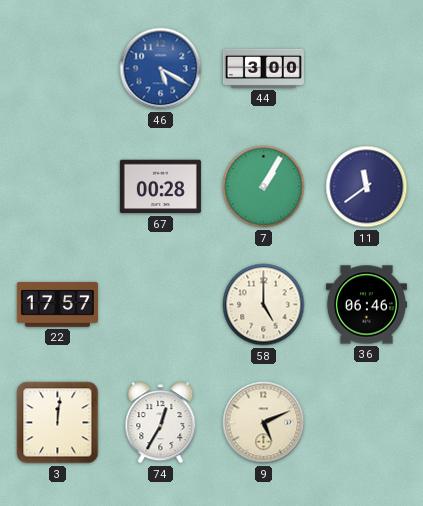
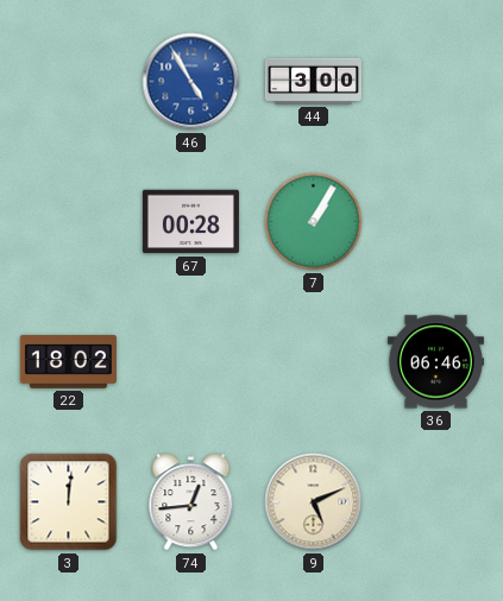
46: 5:20 -> 4:55 (191, 82)
11: 11:39 -> none (367, 187)
22: 17:57 -> 18:02 (68, 362)
58: 5:00 -> none (264, 305)
74: 12:35 -> 12:44 (191, 502)
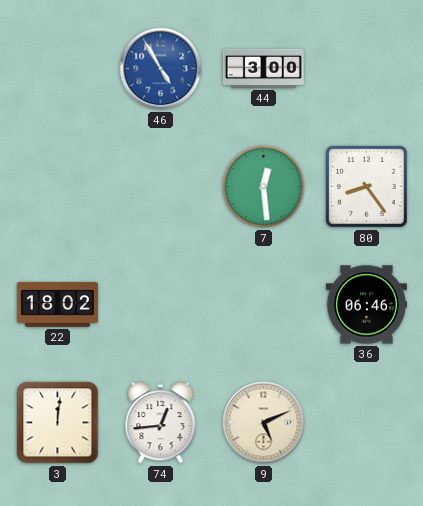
67: 00:28 -> none (190, 222)
7: 1:05 -> 12:29 (264, 187)
80: none -> 8:24 (367, 187)
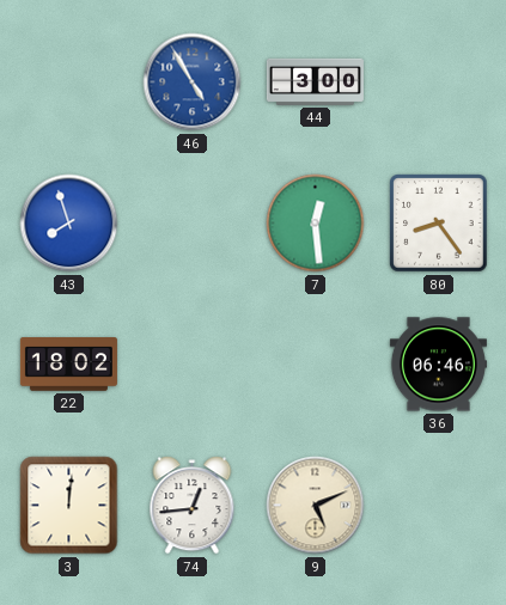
43: none -> 7:57 (69, 224)
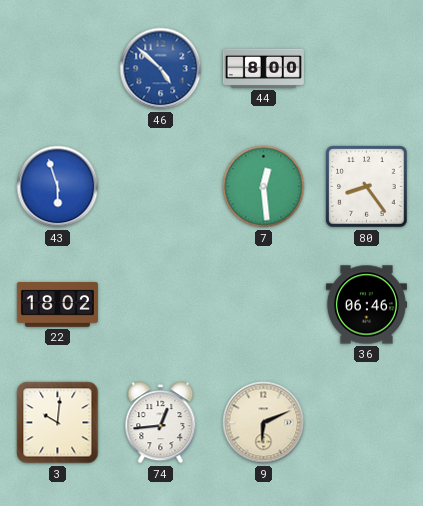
46: 4:55 -> 4:52 (161, 69)
44: 3:00 -> 8:00 (263, 68)
43: 7:57 -> 5:57 (58, 187)
3: 12:01 -> 10:01 (58, 423)
9: 5:11 -> 6:11 (264, 423)
